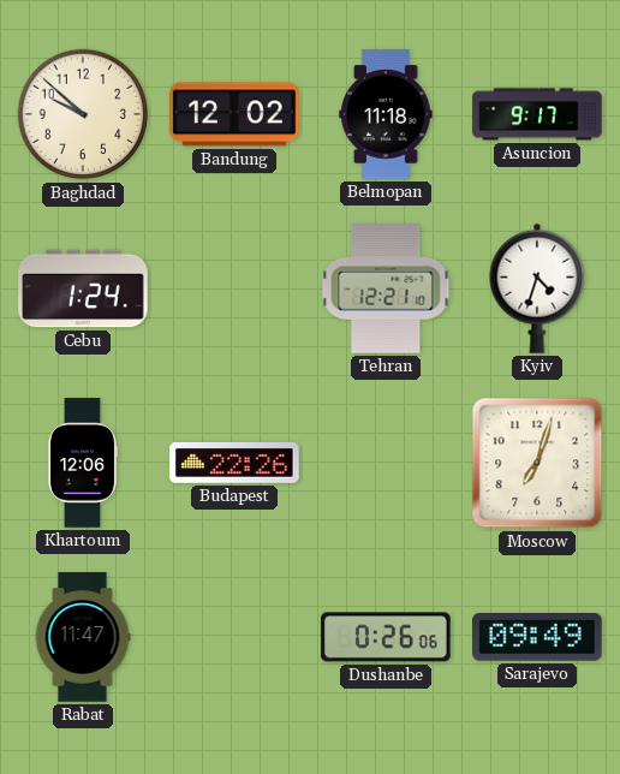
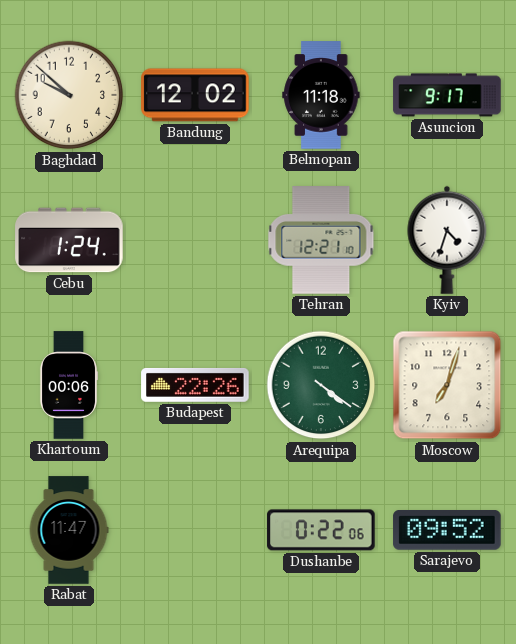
Khartoum: 12:06 -> 00:06 (69, 385)
Arequipa: none -> 4:21 (321, 385)
Dushanbe: 0:26 -> 0:22 (321, 530)
Sarajevo: 09:49 -> 09:52 (447, 531)
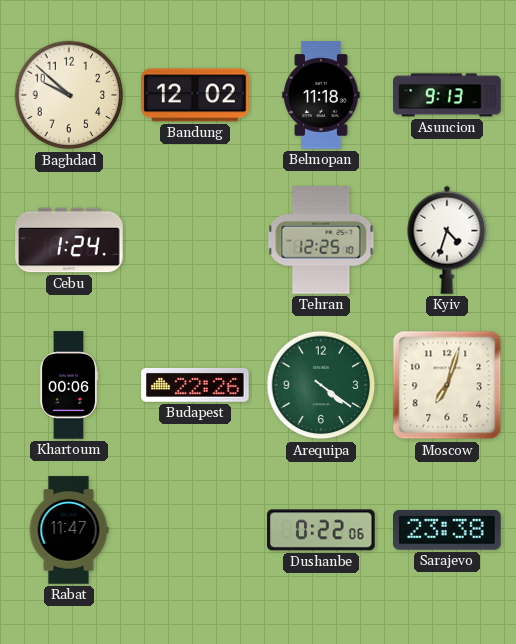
Asuncion: 9:17 -> 9:13 (447, 95)
Tehran: 12:21 -> 12:25 (321, 240)
Sarajevo: 09:52 -> 23:38 (447, 531)
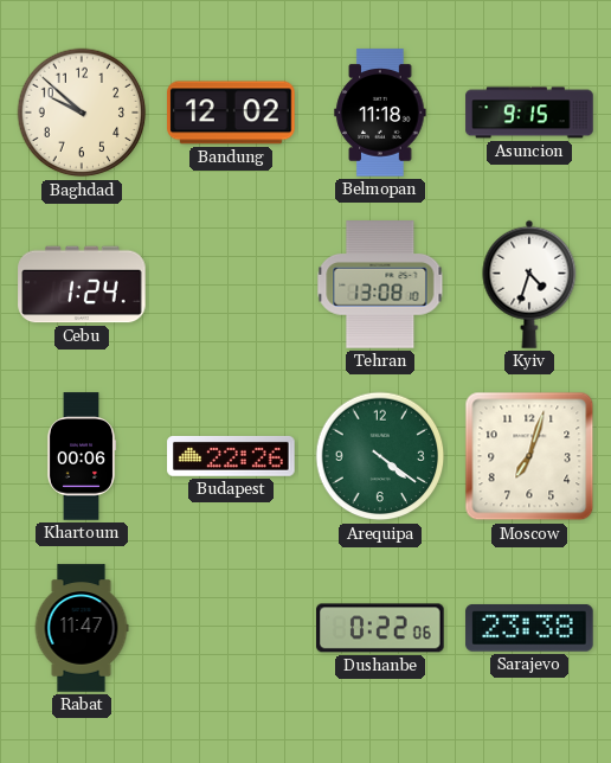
Asuncion: 9:13 -> 9:15 (529, 113)
Tehran: 12:25 -> 13:08 (380, 284)
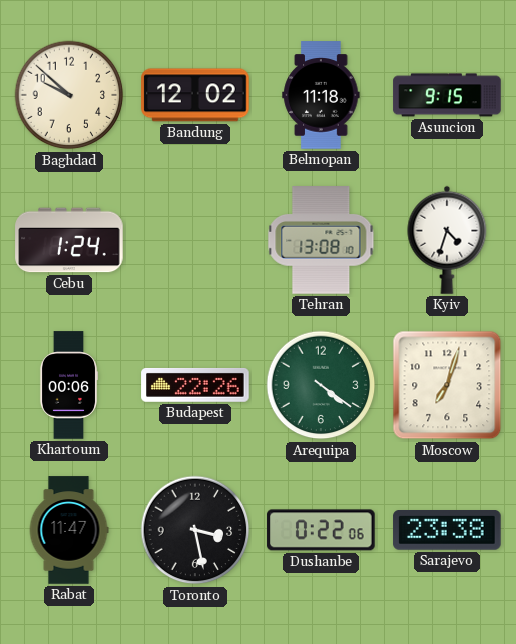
Toronto: none -> 3:28 (195, 530)
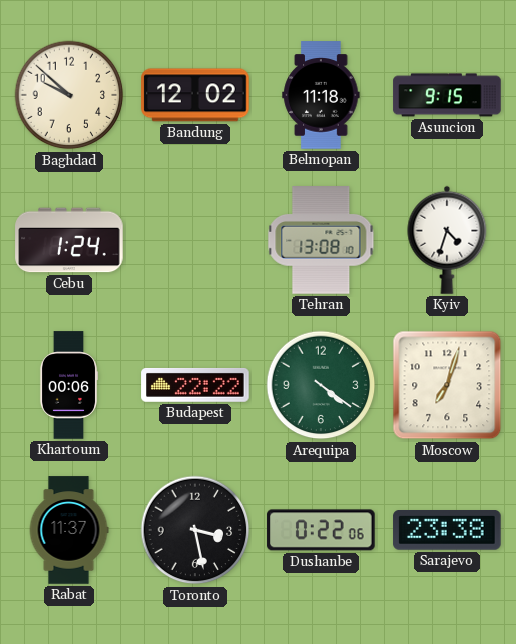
Budapest: 22:26 -> 22:22 (195, 385)
Rabat: 11:47 -> 11:37 (69, 530)
